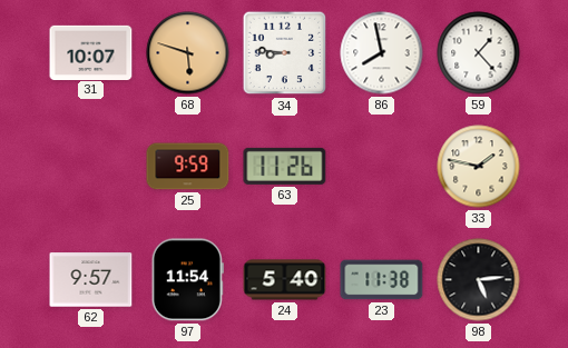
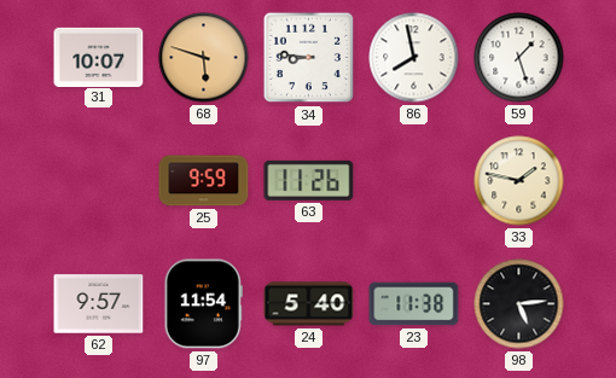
59: 1:23 -> 1:27 (519, 58)
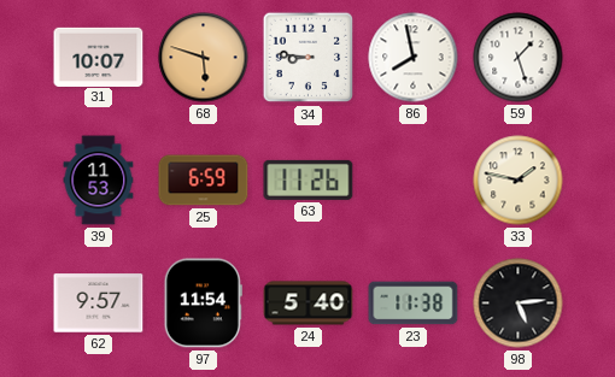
39: none -> 11:53 (99, 181)
25: 9:59 -> 6:59 (204, 181)
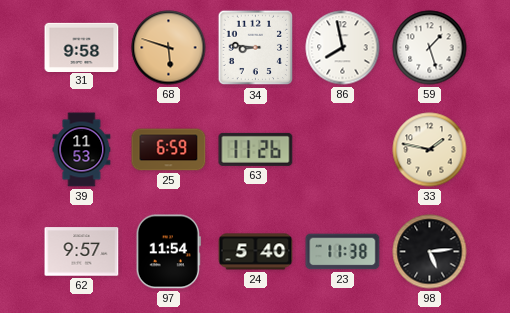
31: 10:07 -> 9:58 (82, 47)
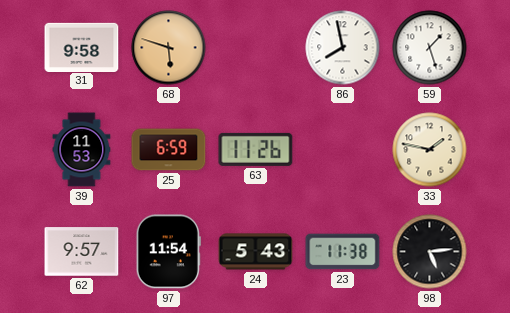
34: 8:46 -> none (256, 48)
24: 5:40 -> 5:43 (256, 252)
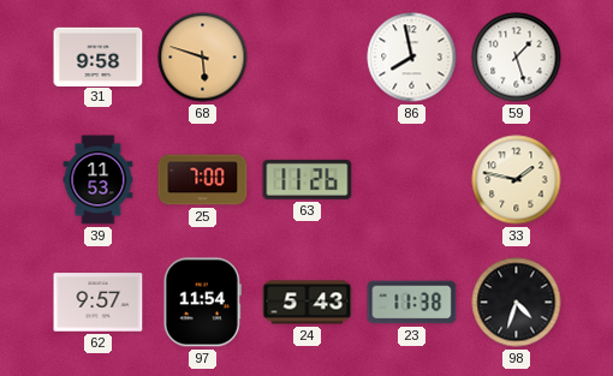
25: 6:59 -> 7:00 (203, 180)
98: 5:14 -> 4:33 (517, 303)
